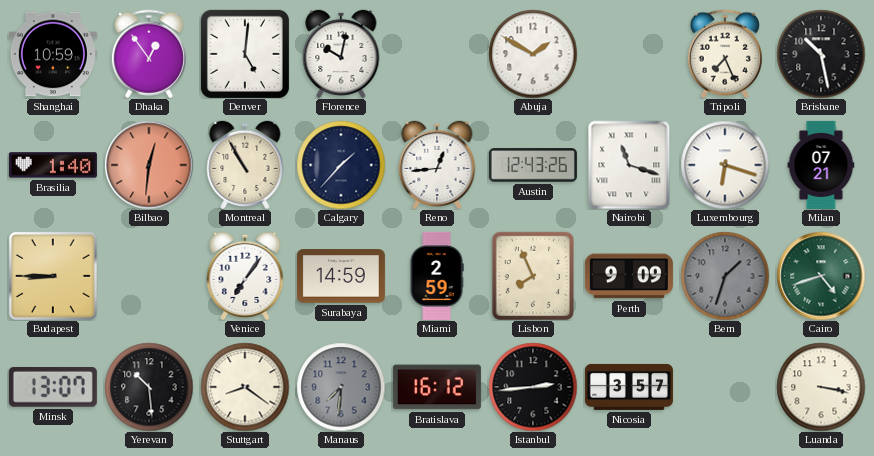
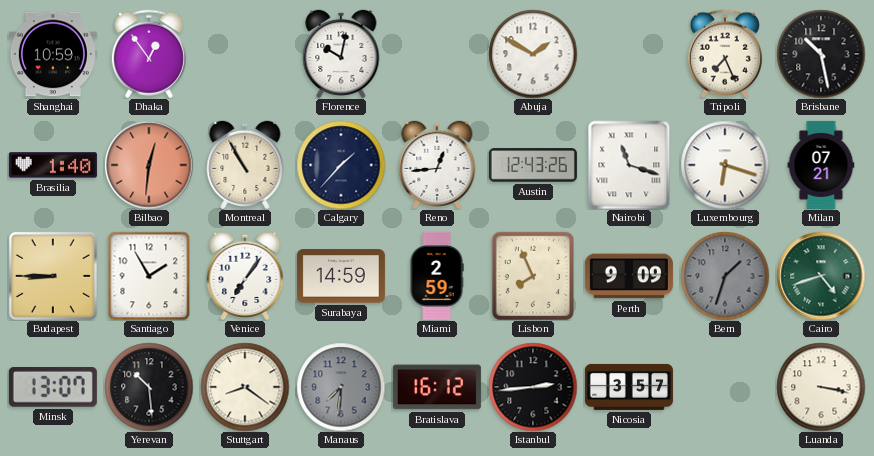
Denver: 5:01 -> none (245, 54)
Santiago: none -> 1:55 (149, 276)
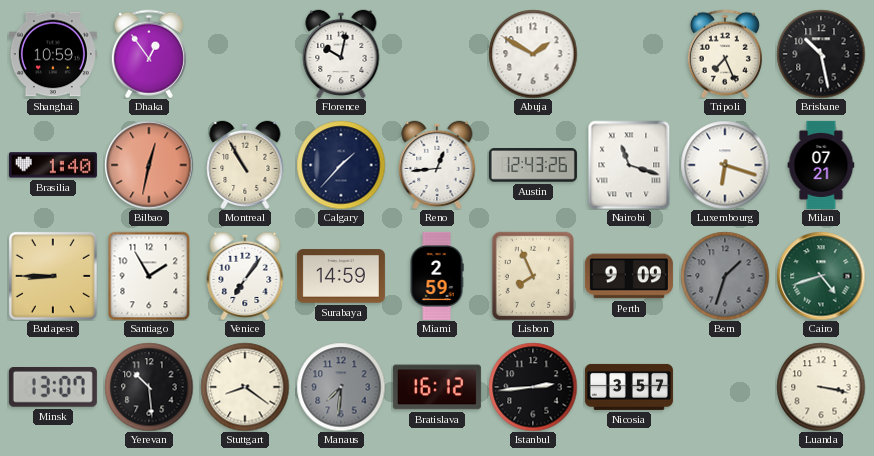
Bilbao: 12:31 -> 12:32 (149, 165)
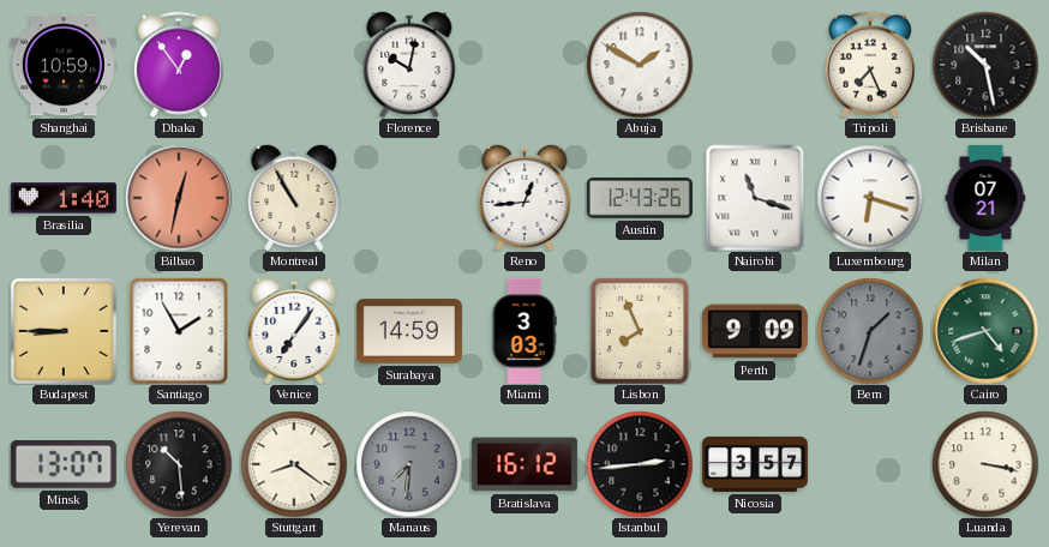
Calgary: 1:37 -> none (341, 165)
Miami: 2:59 -> 3:03 (524, 331)
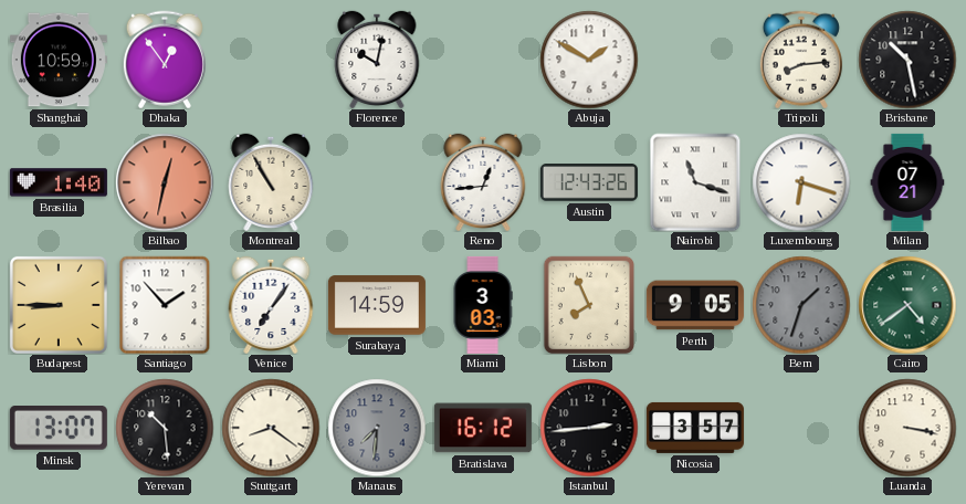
Tripoli: 7:26 -> 8:14 (801, 60)
Santiago: 1:55 -> 1:53 (165, 305)
Perth: 9:09 -> 9:05 (695, 305)
Cairo: 4:42 -> 4:39 (907, 305)
